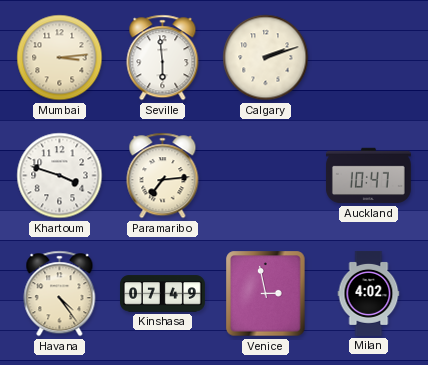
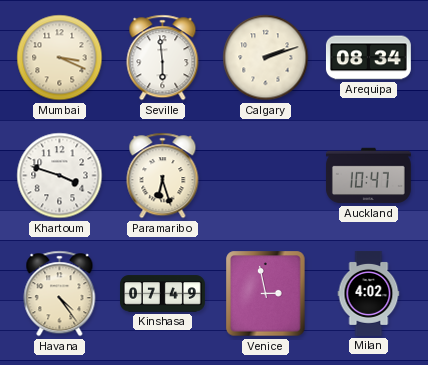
Mumbai: 3:14 -> 3:19 (60, 58)
Arequipa: none -> 08:34 (368, 58)
Paramaribo: 7:14 -> 6:27 (163, 176)
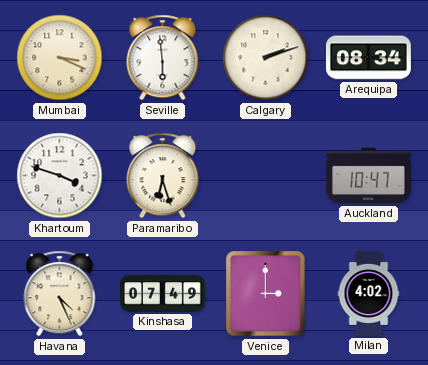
Havana: 4:24 -> 4:26 (60, 294)
Venice: 2:58 -> 3:00 (266, 294)
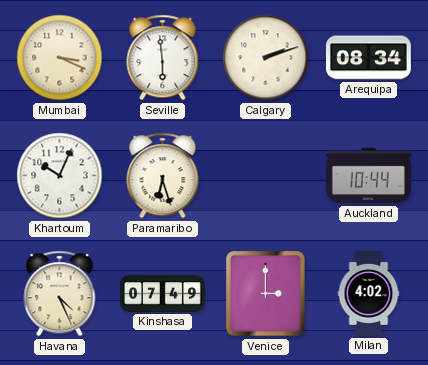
Khartoum: 3:48 -> 10:04 (60, 176)
Auckland: 10:47 -> 10:44 (368, 176)
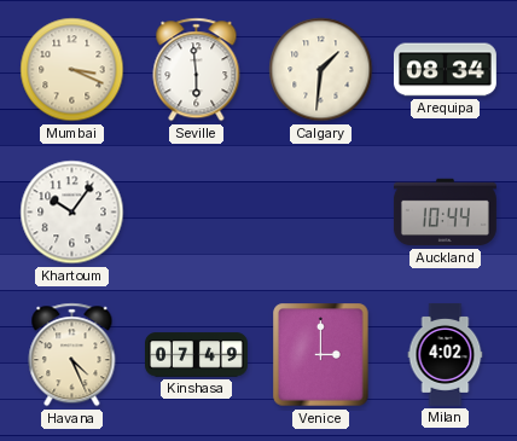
Calgary: 2:12 -> 1:31 (321, 70)
Khartoum: 10:04 -> 10:06 (72, 213)
Paramaribo: 6:27 -> none (163, 176)
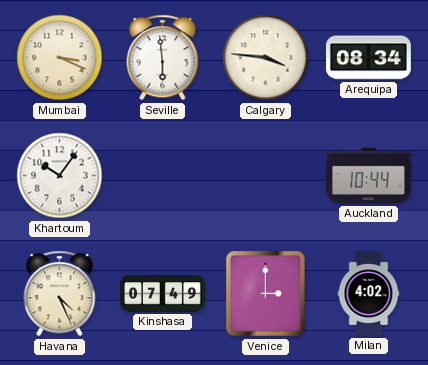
Calgary: 1:31 -> 3:46 (266, 58)
